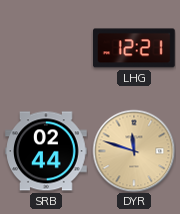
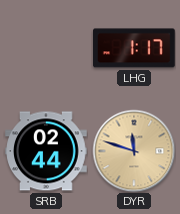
LHG: 12:21 -> 1:17 (135, 48)
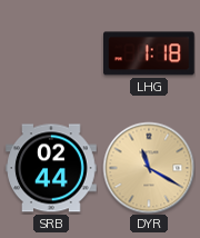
LHG: 1:17 -> 1:18 (150, 53)
DYR: 11:48 -> 11:20 (149, 168)
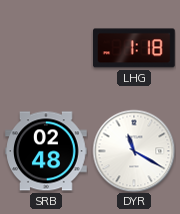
SRB: 02:44 -> 02:48 (46, 151)
DYR dial: champagne -> white (134, 151)
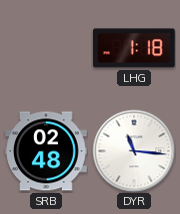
DYR: 11:20 -> 11:16 (134, 151)
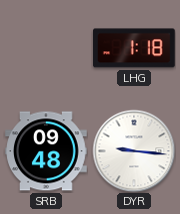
SRB: 02:48 -> 09:48 (46, 151)
DYR: 11:16 -> 9:16 (134, 151)
